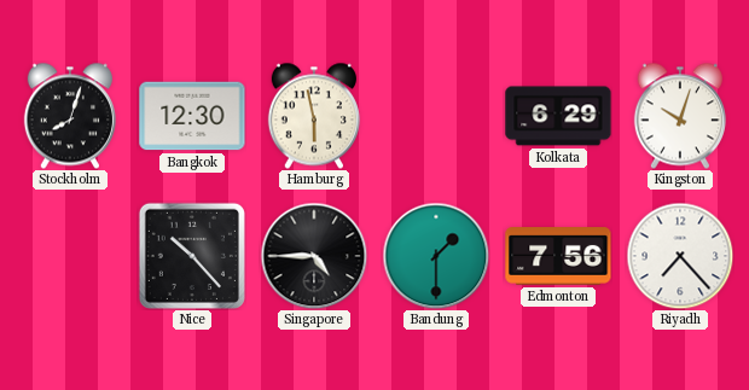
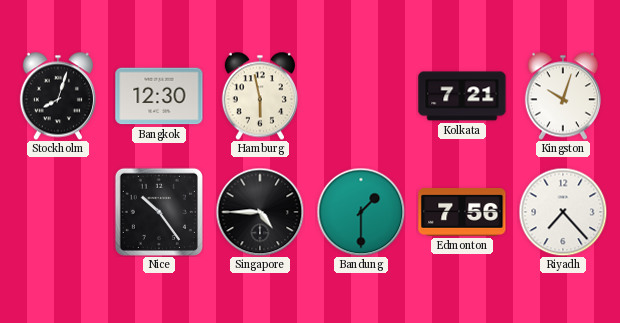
Kolkata: 6:29 -> 7:21 (462, 96)
Nice: 10:23 -> 10:24 (159, 212)
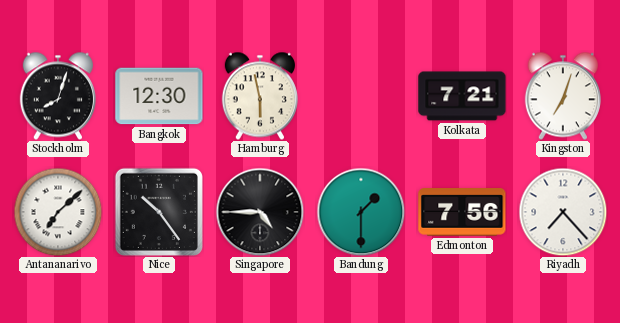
Kingston: 10:03 -> 7:03 (563, 96)
Antananarivo: none -> 7:08 (58, 212)
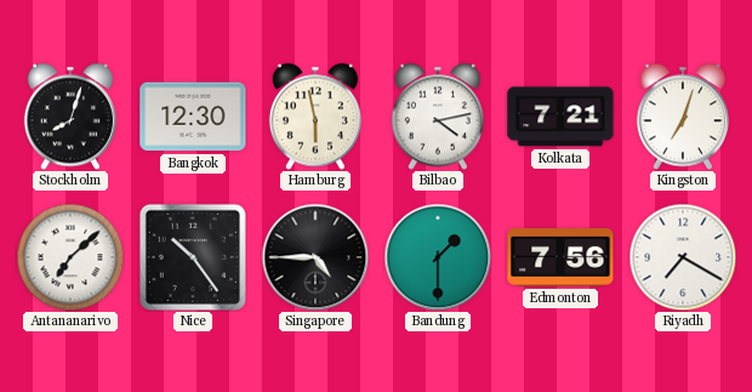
Bilbao: none -> 4:13 (438, 117)
Riyadh: 7:23 -> 7:20 (683, 257)
